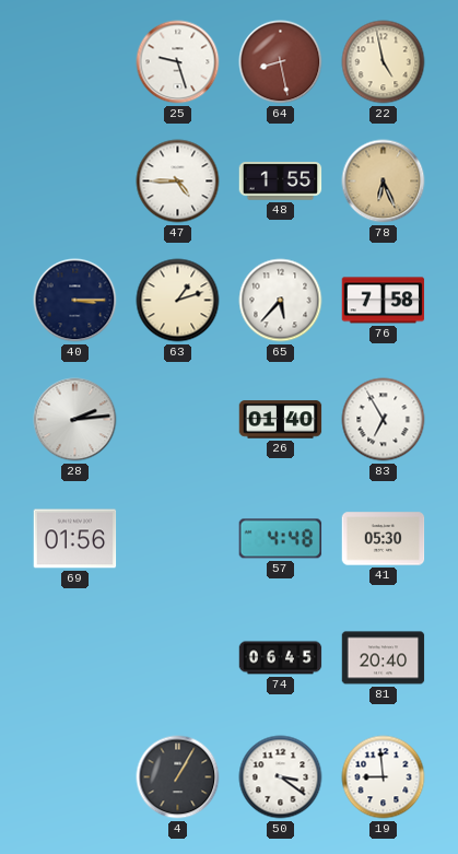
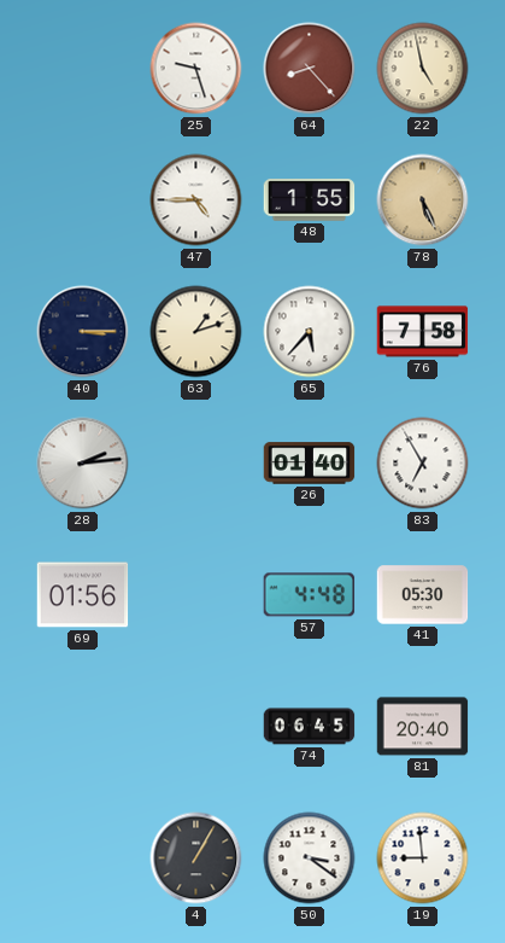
64: 8:28 -> 8:23 (310, 69)
78: 6:26 -> 5:26 (423, 200)
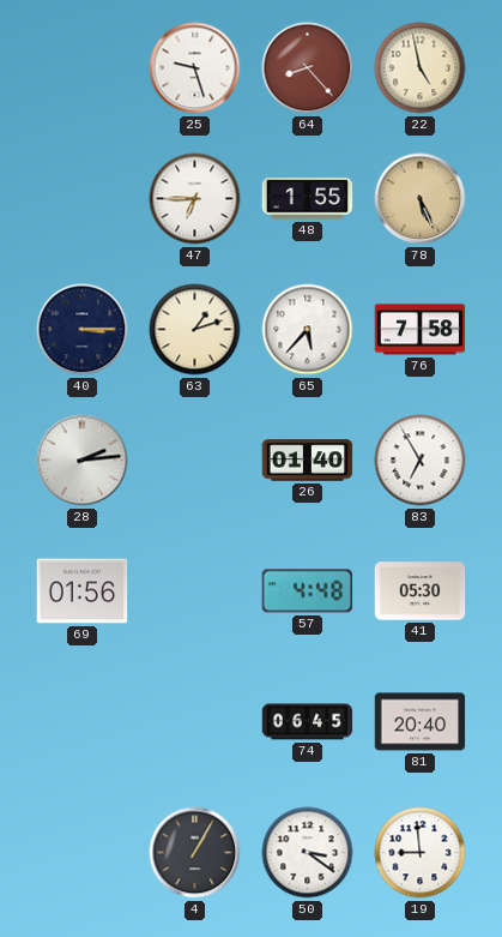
47: 4:45 -> 6:45 (195, 199)
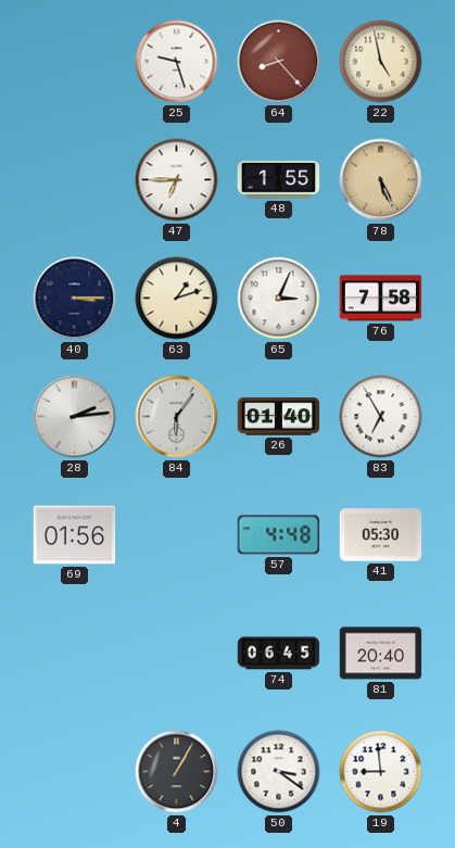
65: 5:37 -> 3:04 (279, 299)
84: none -> 6:06 (177, 417)
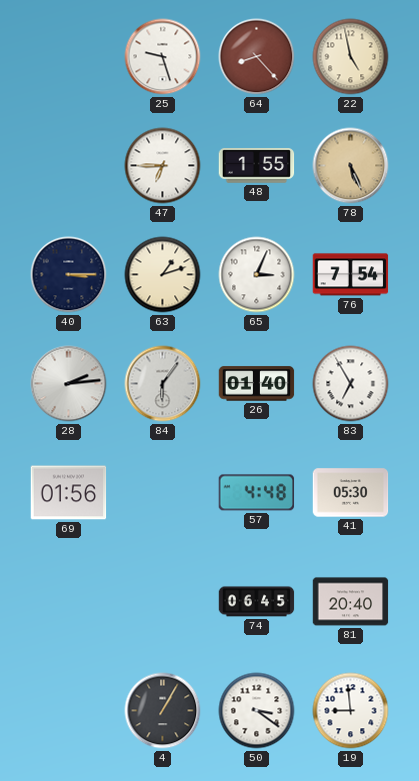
76: 7:58 -> 7:54 (351, 275)
